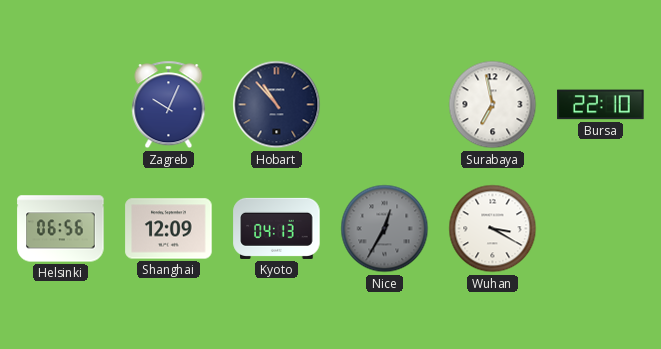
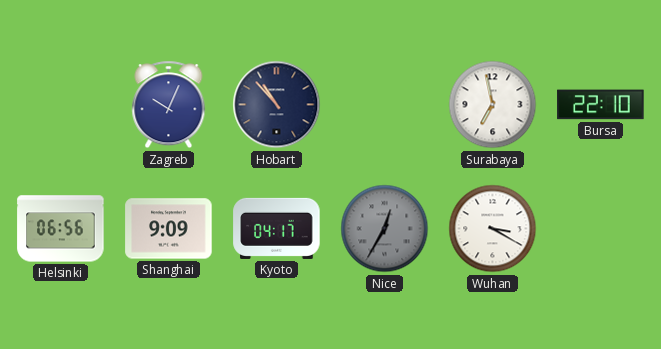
Shanghai: 12:09 -> 9:09 (169, 229)
Kyoto: 04:13 -> 04:17 (277, 228)
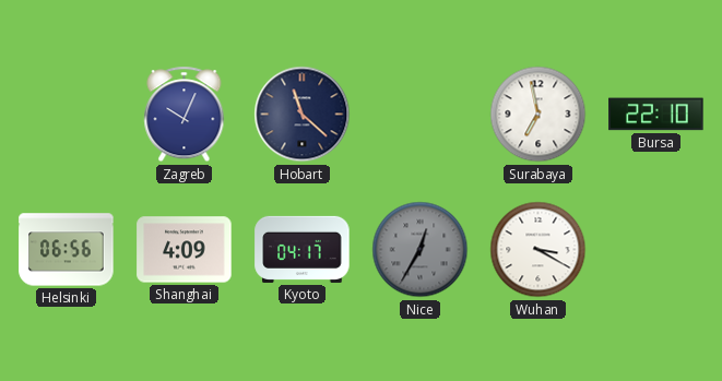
Hobart: 10:53 -> 11:22 (303, 115)
Shanghai: 9:09 -> 4:09 (185, 250)
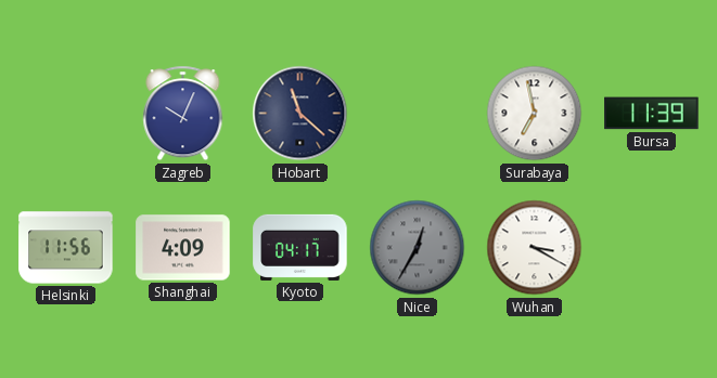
Bursa: 22:10 -> 11:39 (652, 114)
Helsinki: 06:56 -> 11:56 (66, 248)
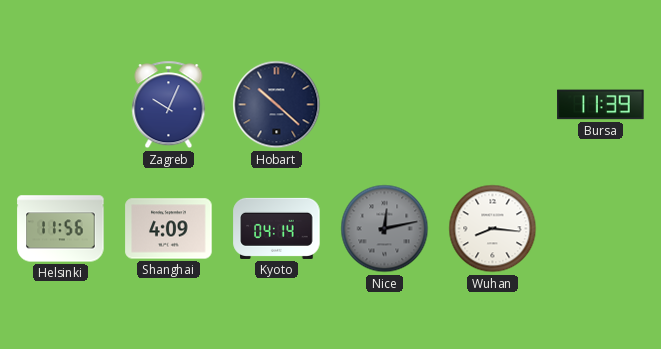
Hobart: 11:22 -> 10:22 (277, 105)
Surabaya: 6:58 -> none (535, 114)
Kyoto: 04:17 -> 04:14 (277, 228)
Nice: 12:35 -> 12:13 (385, 229)
Wuhan: 3:20 -> 8:16 (493, 229)
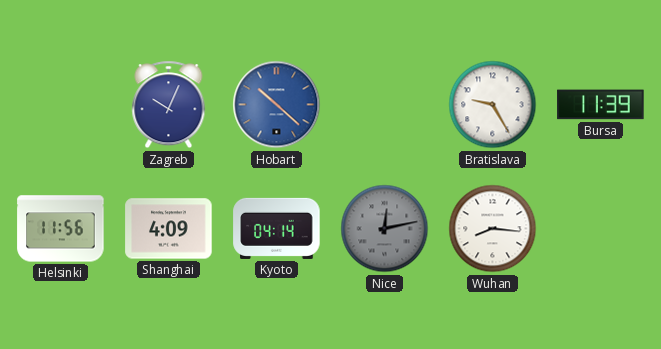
Hobart dial: navy -> blue (277, 105)
Bratislava: none -> 9:25 (493, 105)
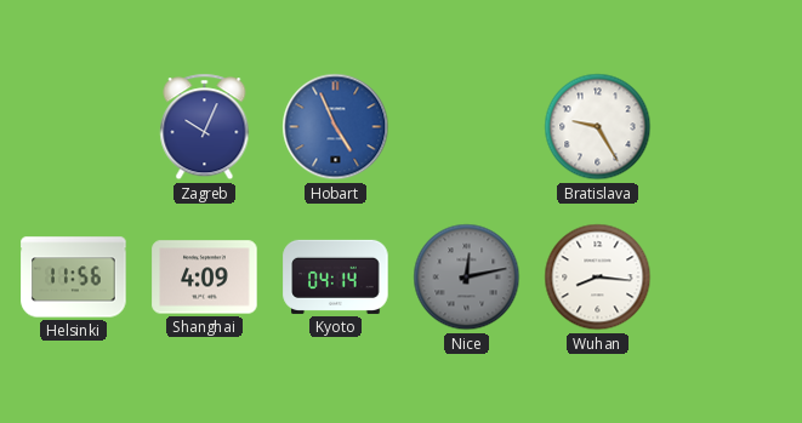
Hobart: 10:22 -> 4:56 (336, 127)
Bursa: 11:39 -> none (601, 105)
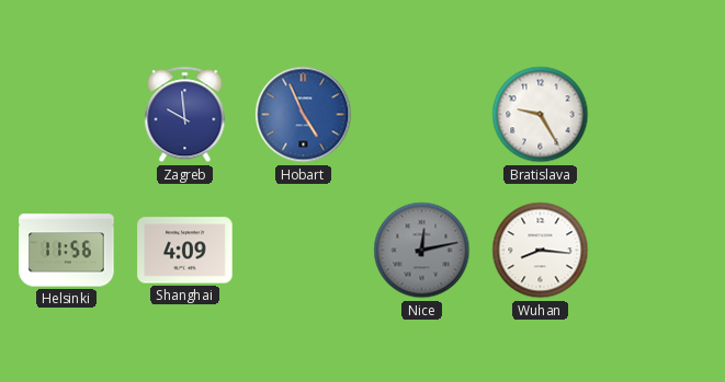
Zagreb: 10:04 -> 9:59 (185, 115)
Kyoto: 04:14 -> none (336, 276)
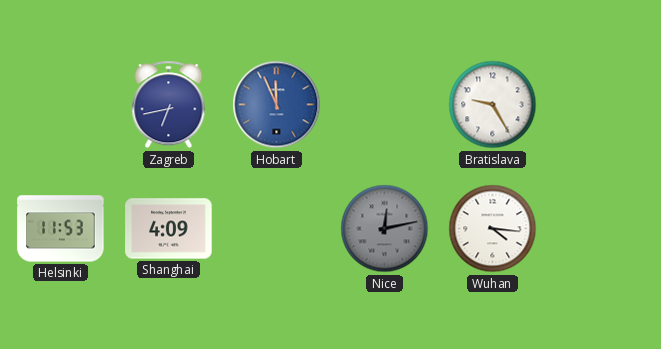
Zagreb: 9:59 -> 6:43 (169, 105)
Hobart: 4:56 -> 11:56 (277, 105)
Helsinki: 11:56 -> 11:53 (61, 229)
Wuhan: 8:16 -> 4:16 (493, 229)
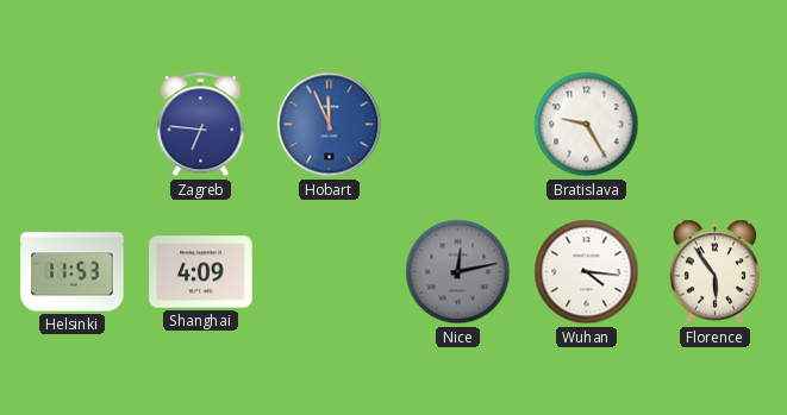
Zagreb: 6:43 -> 6:46 (201, 125)
Florence: none -> 5:54 (716, 272)
